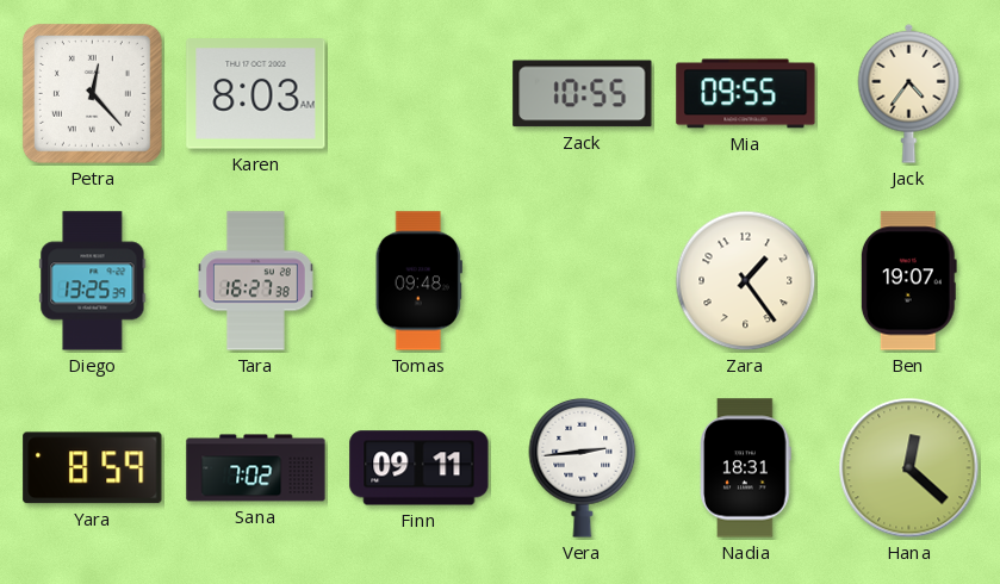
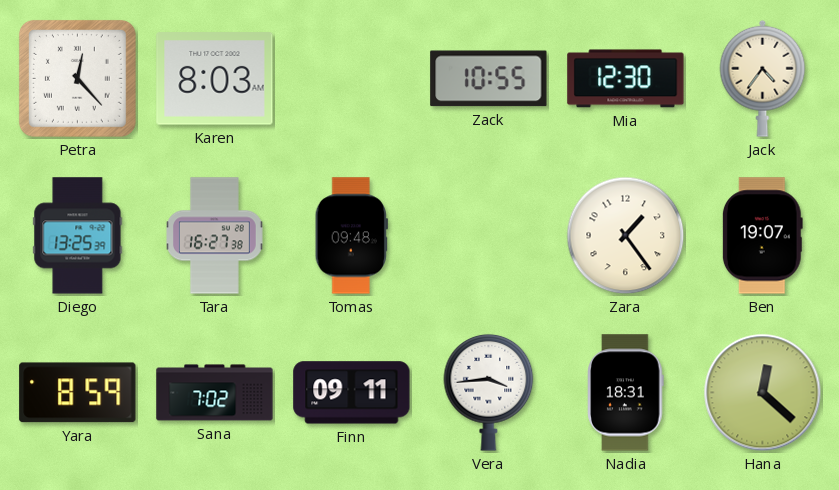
Mia: 09:55 -> 12:30 (626, 79)
Vera: 2:44 -> 3:44 (489, 392)
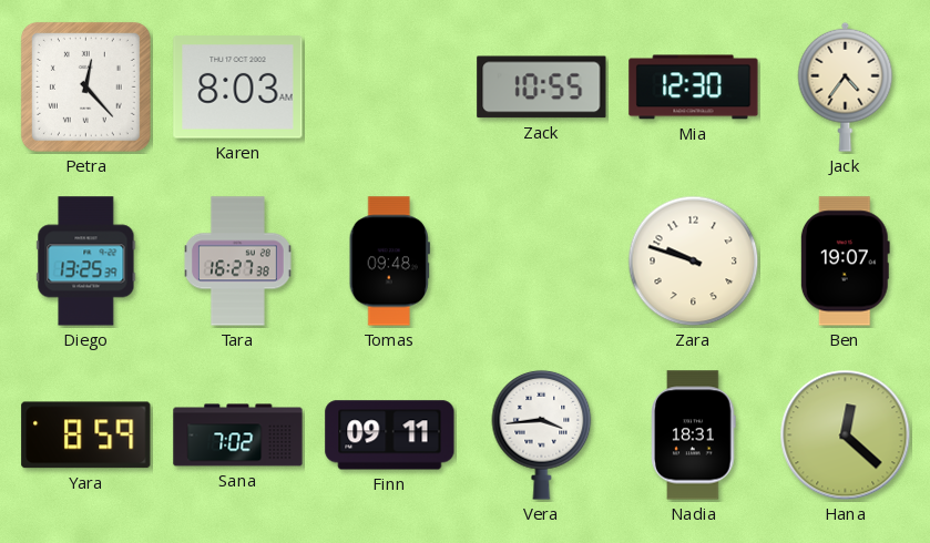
Zara: 1:24 -> 9:48 (694, 262)
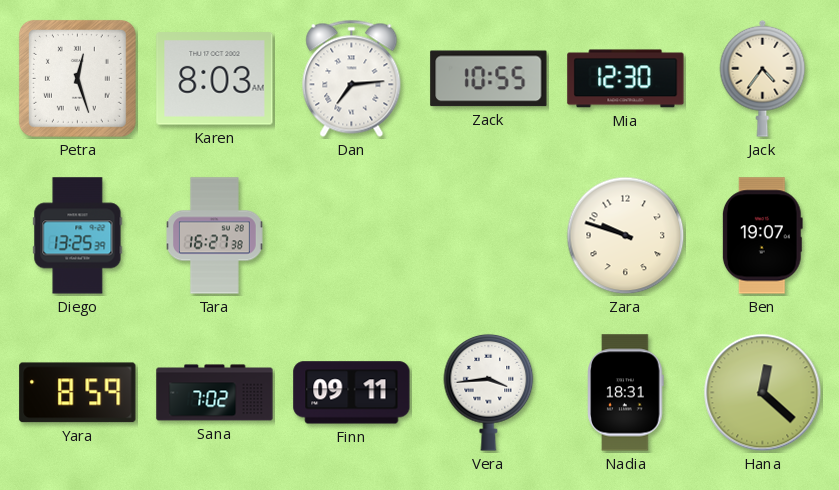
Petra: 12:23 -> 12:27 (77, 78)
Dan: none -> 7:14 (352, 78)
Tomas: 09:48 -> none (389, 262)
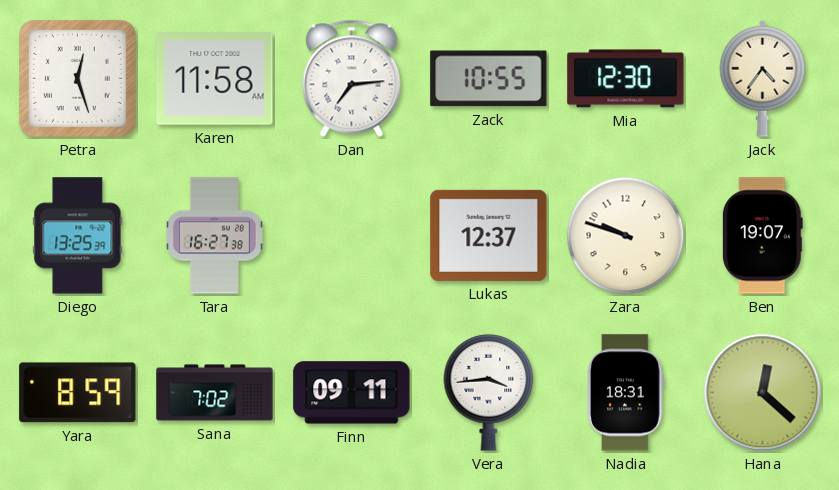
Karen: 8:03 -> 11:58 (215, 79)
Lukas: none -> 12:37 (489, 235)
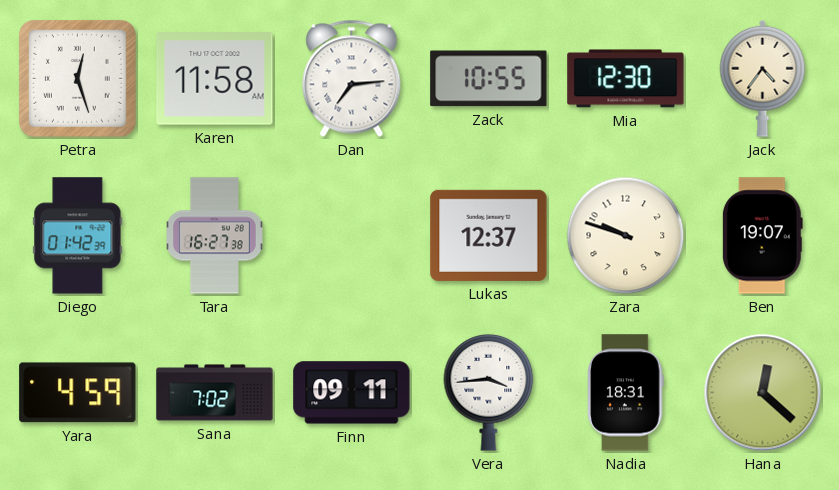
Diego: 13:25 -> 01:42 (78, 236)
Yara: 8:59 -> 4:59 (78, 393)
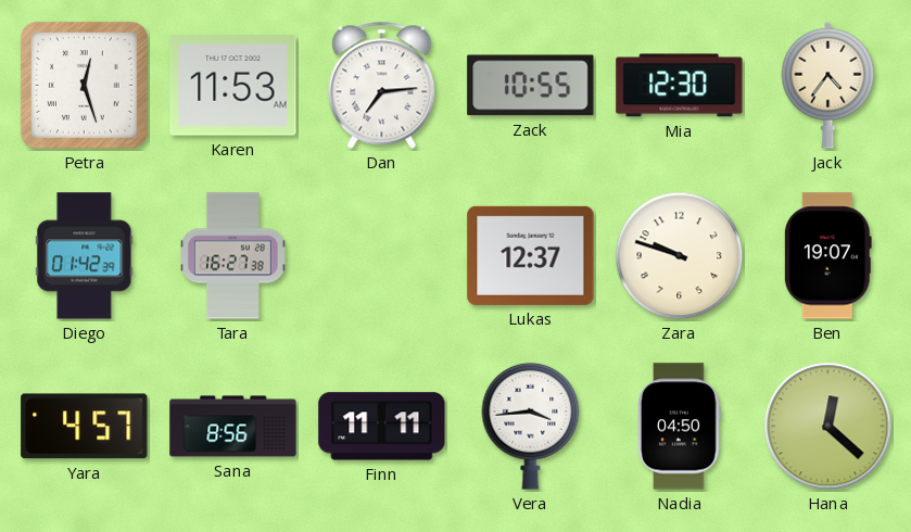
Karen: 11:58 -> 11:53 (233, 86)
Yara: 4:59 -> 4:57 (85, 427)
Sana: 7:02 -> 8:56 (233, 427)
Finn: 09:11 -> 11:11 (382, 427)
Nadia: 18:31 -> 04:50 (680, 427)
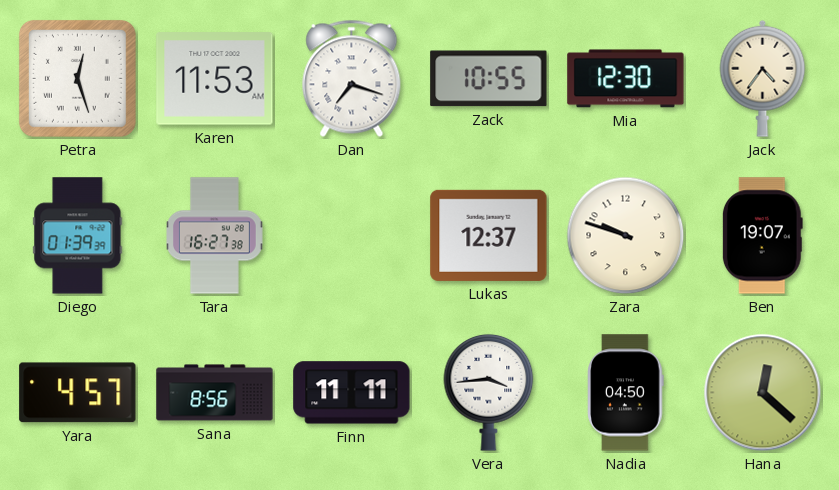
Dan: 7:14 -> 7:18 (352, 78)
Diego: 01:42 -> 01:39 (78, 236)
